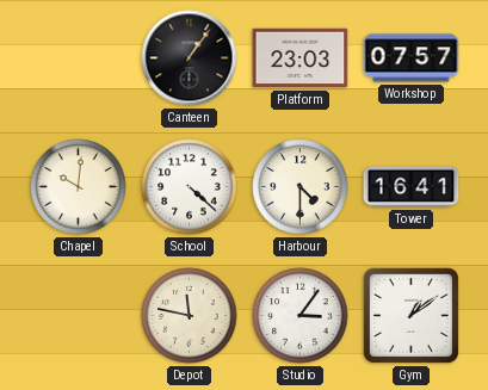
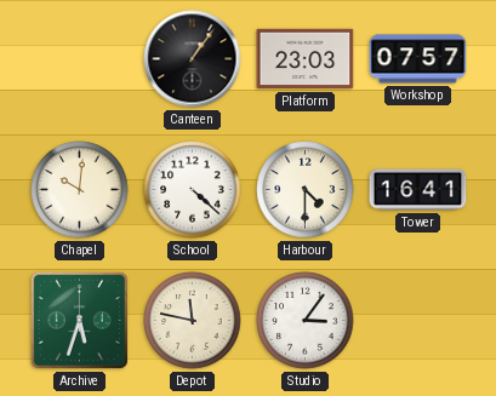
Archive: none -> 5:33 (79, 320)
Gym: 1:09 -> none (410, 315)
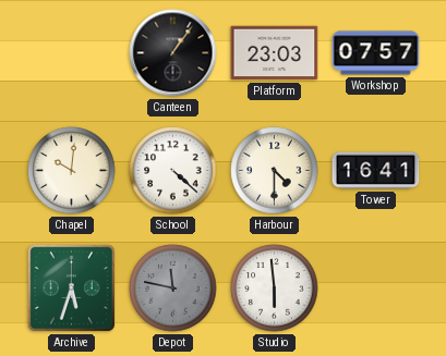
Depot dial: cream -> grey (173, 289)
Studio: 3:06 -> 5:59 (275, 289)
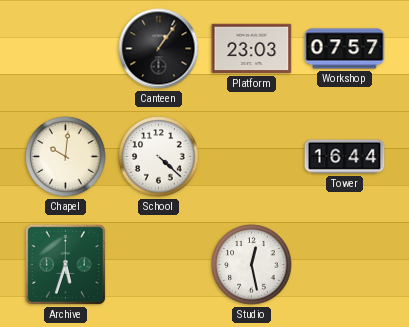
Harbour: 4:30 -> none (275, 171)
Tower: 16:41 -> 16:44 (345, 157)
Depot: 11:47 -> none (173, 289)
Studio: 5:59 -> 12:28 (252, 265)
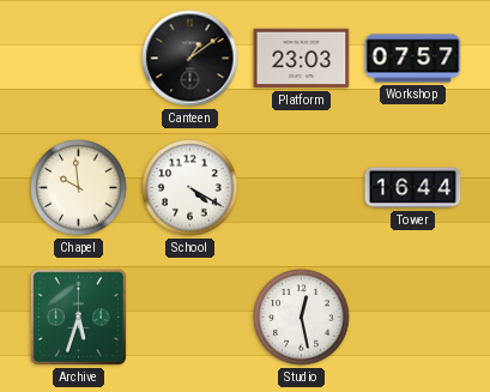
Canteen: 1:06 -> 1:09 (190, 59)
Chapel: 10:01 -> 9:59 (79, 188)
School: 4:22 -> 4:20 (190, 188)
